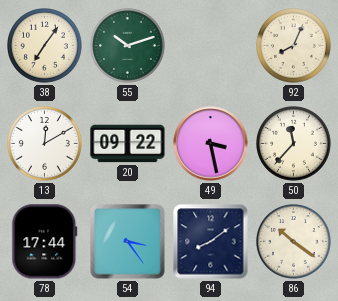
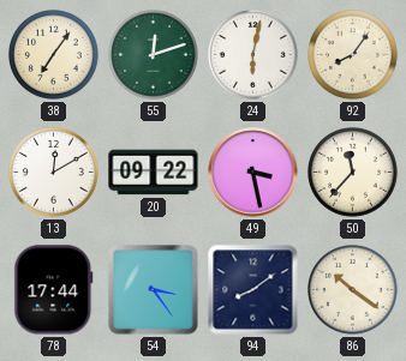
55: 10:12 -> 12:12 (154, 55)
24: none -> 6:02 (253, 55)
92: 8:04 -> 8:06 (353, 55)
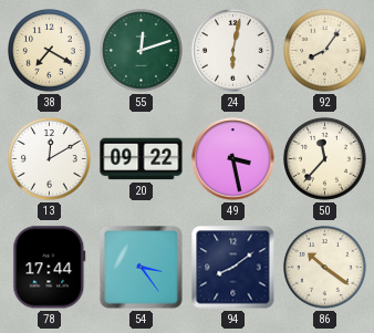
38: 7:06 -> 7:20 (50, 51)
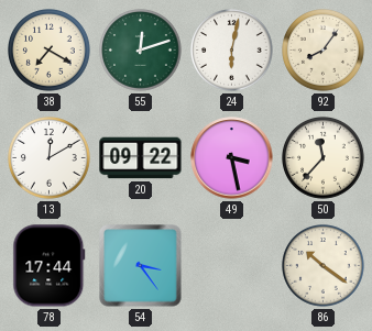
94: 8:09 -> none (233, 268)
